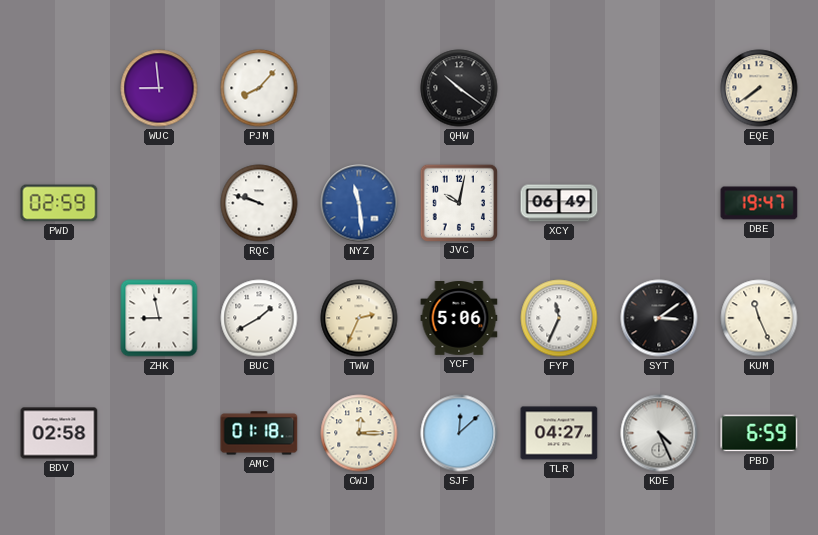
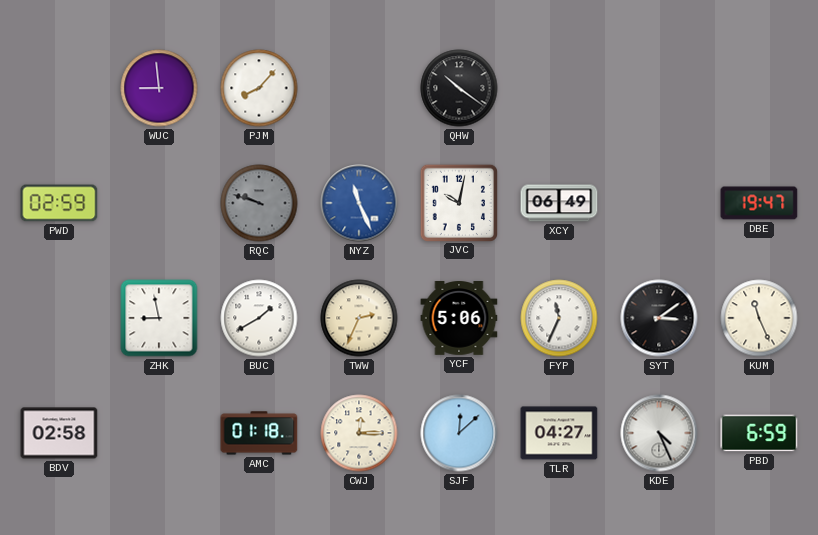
EQE: 7:39 -> none (759, 88)
RQC dial: white -> grey (259, 203)
NYZ: 11:29 -> 11:26 (359, 203)
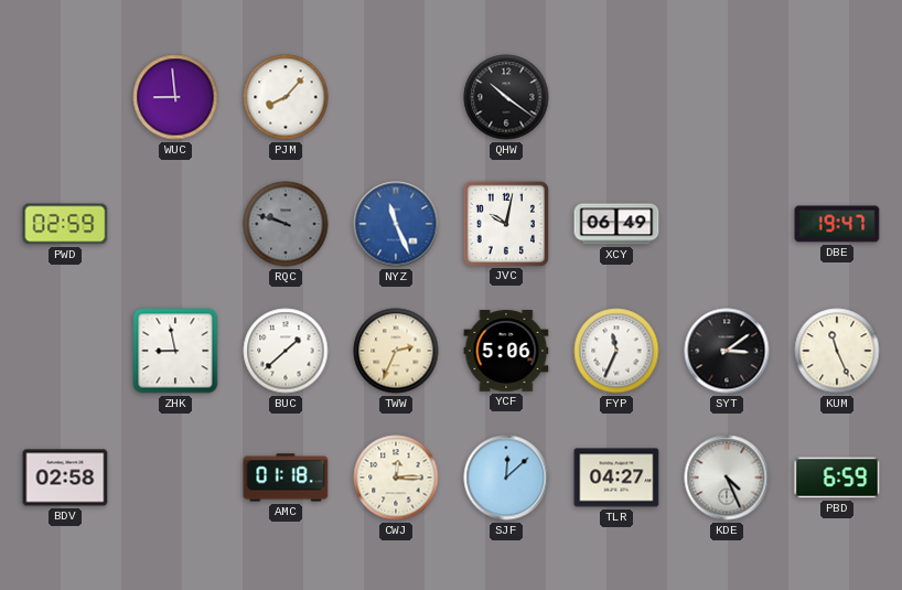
BUC: 1:40 -> 1:38 (286, 351)
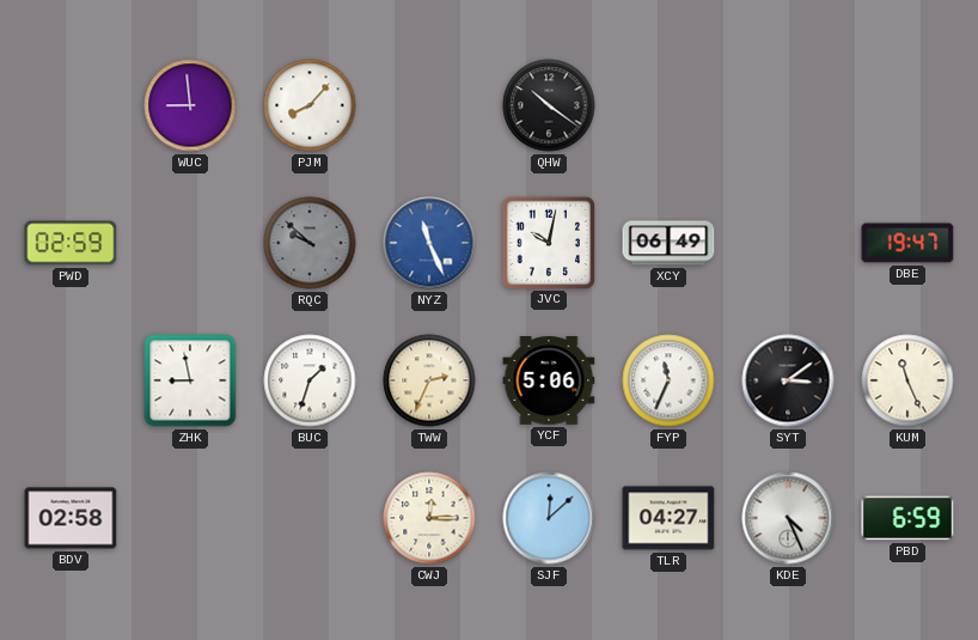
RQC: 9:48 -> 9:52 (310, 243)
BUC: 1:38 -> 1:33 (310, 380)
AMC: 01:18 -> none (286, 478)
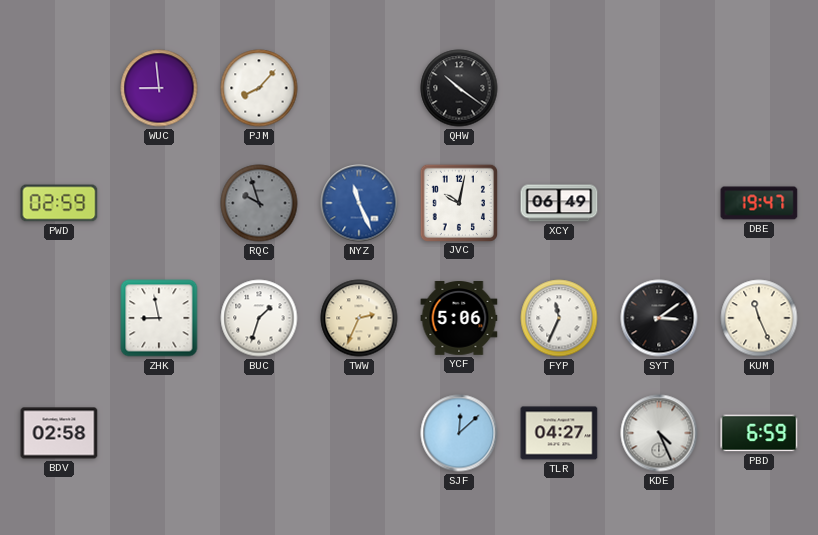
RQC: 9:52 -> 9:57 (259, 203)
CWJ: 12:15 -> none (429, 518)
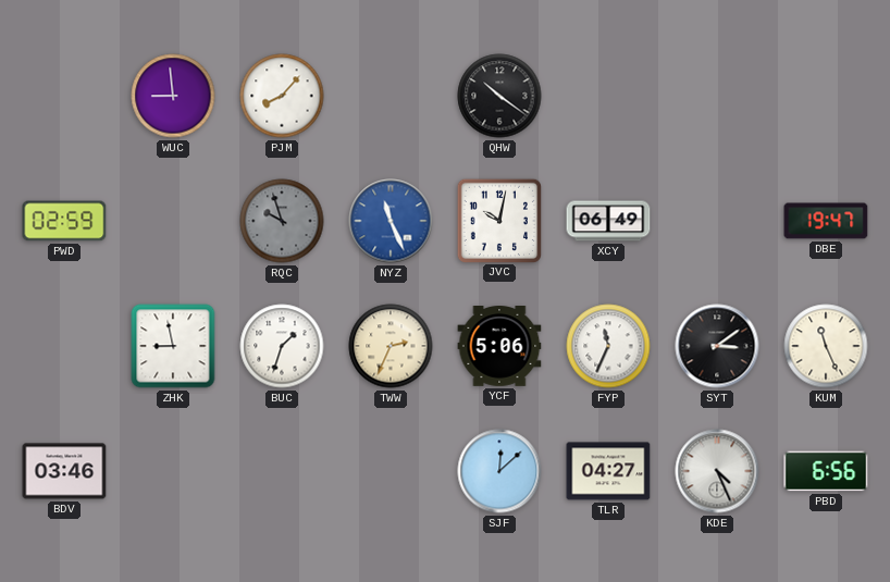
BDV: 02:58 -> 03:46 (64, 471)
PBD: 6:59 -> 6:56 (826, 471)
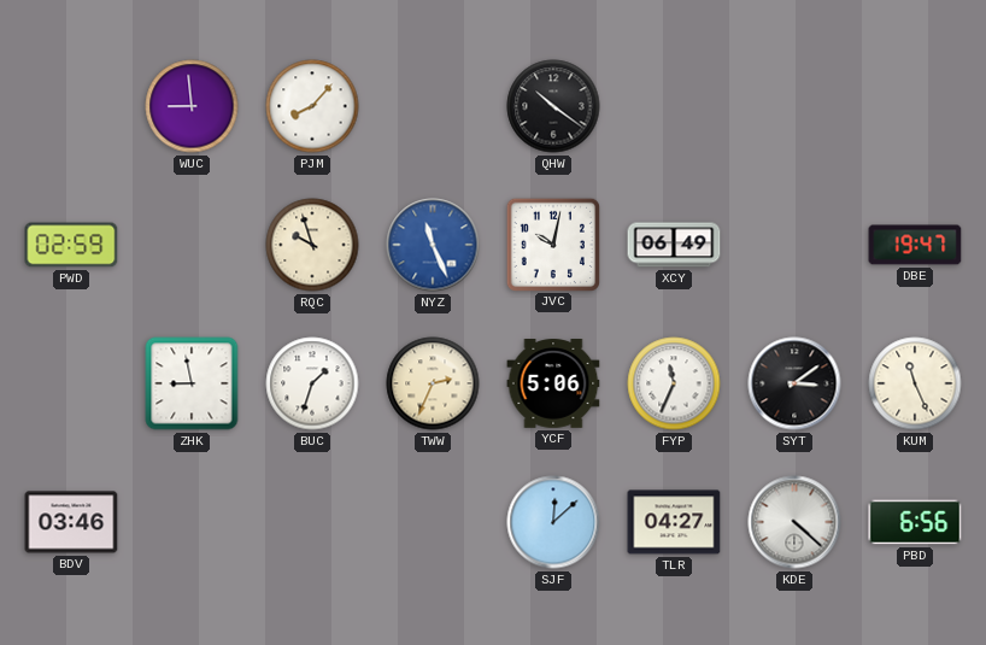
RQC dial: grey -> cream (312, 245)
KDE: 4:26 -> 4:22 (794, 522)
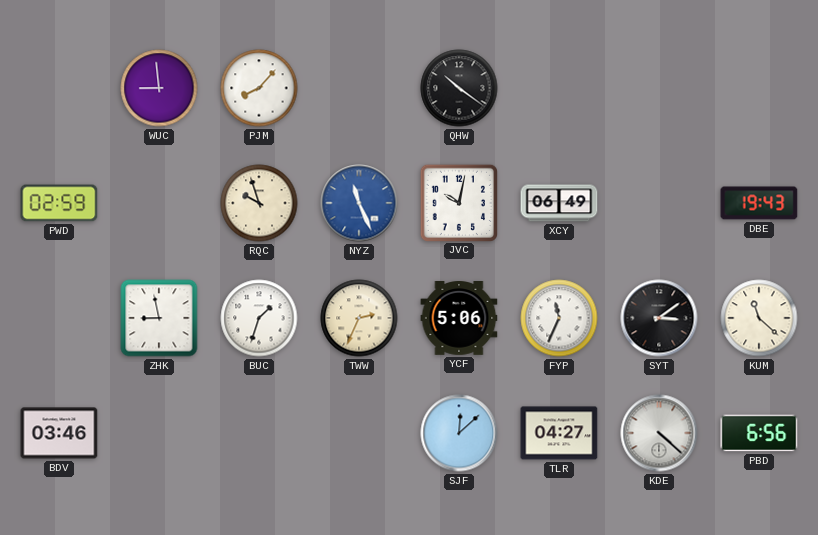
DBE: 19:47 -> 19:43 (759, 203)
KUM: 11:26 -> 11:22 (759, 318)
